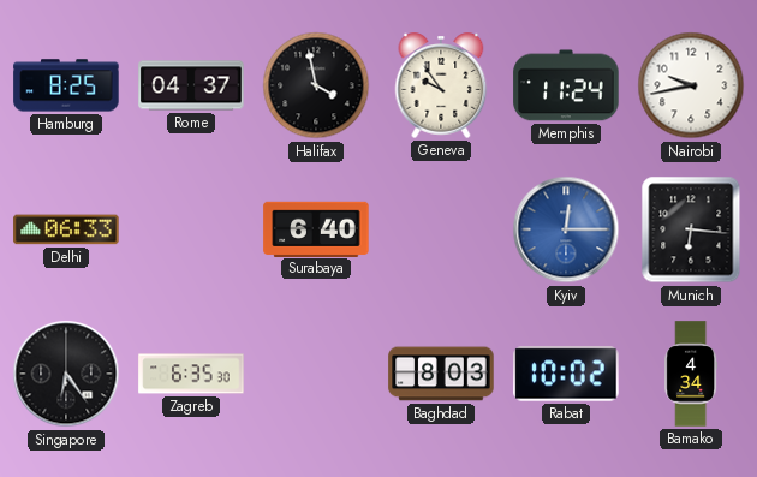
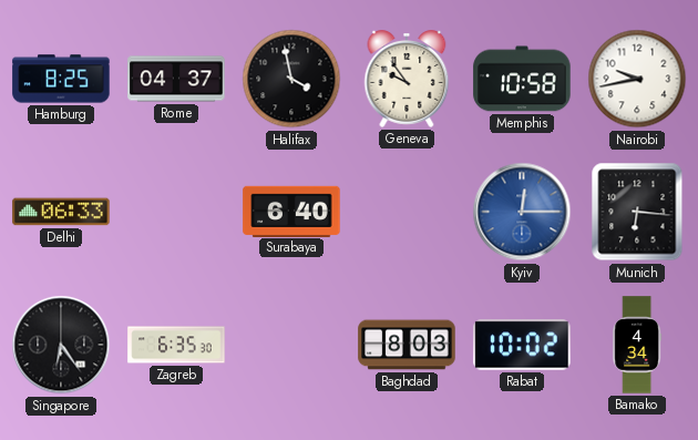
Memphis: 11:24 -> 10:58 (522, 79)
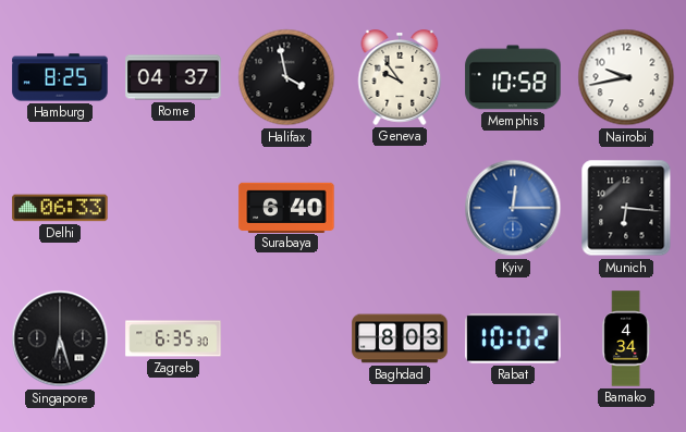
Singapore: 6:24 -> 6:27 (60, 338)
